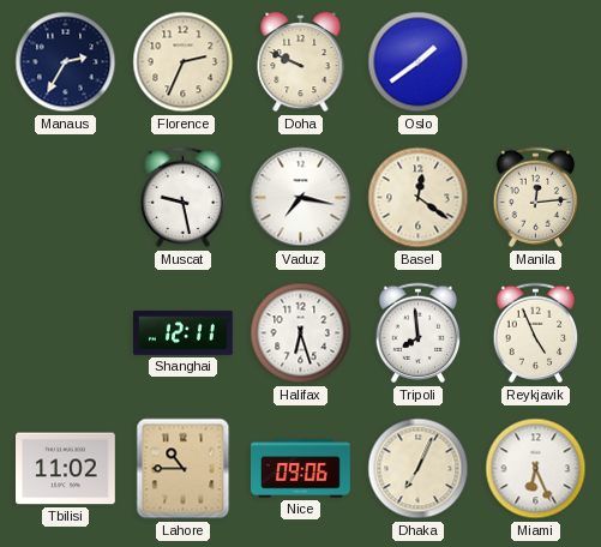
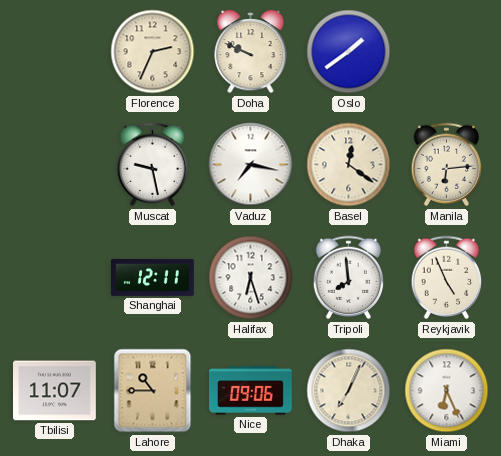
Manaus: 2:35 -> none (66, 62)
Manila: 12:14 -> 6:14 (447, 165)
Tbilisi: 11:02 -> 11:07 (55, 391)
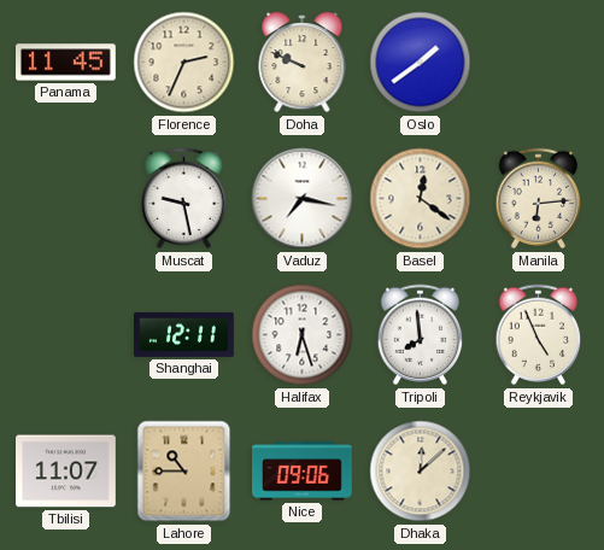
Panama: none -> 11:45 (66, 63)
Dhaka: 7:04 -> 12:08 (421, 472)
Miami: 6:26 -> none (447, 391)
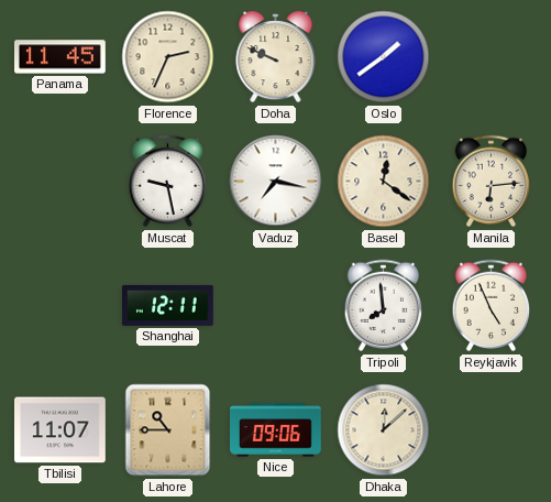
Halifax: 6:27 -> none (303, 335)
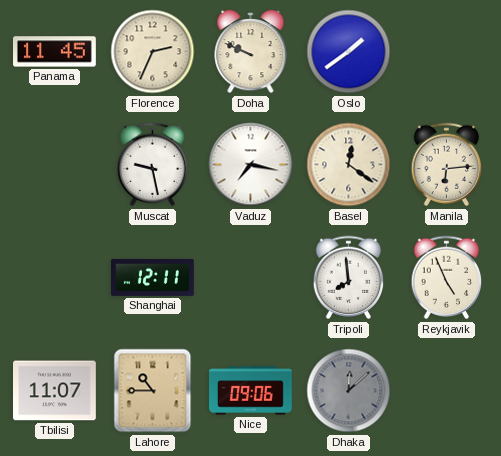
Dhaka dial: cream -> grey (349, 391)
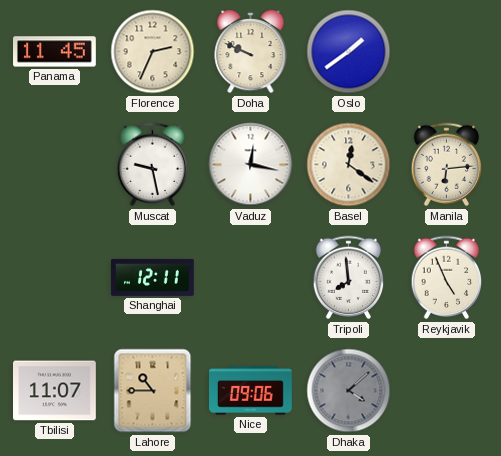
Vaduz: 7:17 -> 12:17 (251, 165)
Dhaka: 12:08 -> 4:08 (349, 391)
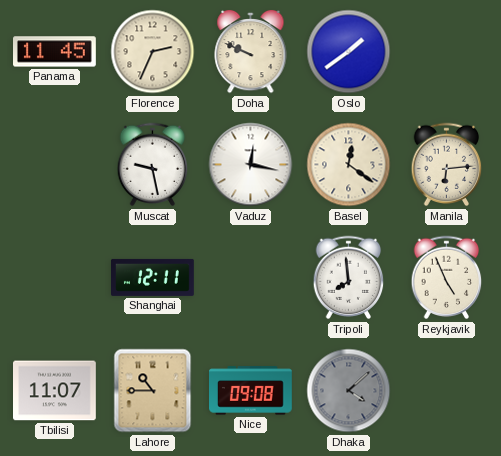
Nice: 09:06 -> 09:08 (251, 391)
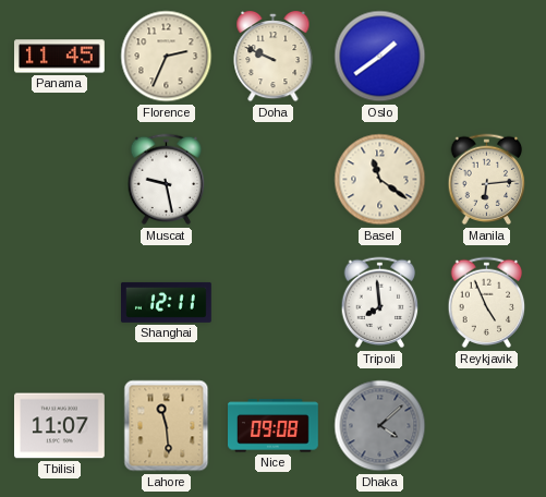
Vaduz: 12:17 -> none (251, 165)
Basel: 12:21 -> 11:21 (380, 180)
Lahore: 10:45 -> 11:29 (167, 426)
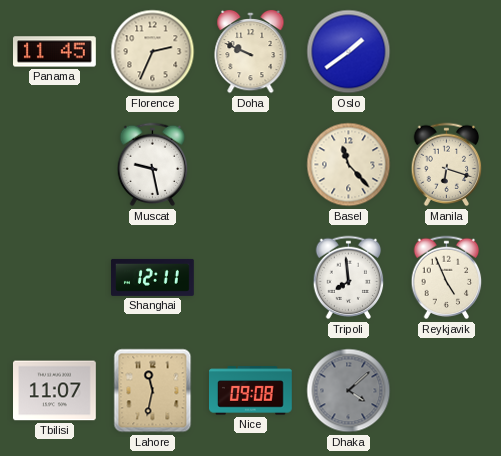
Basel: 11:21 -> 11:23 (349, 165)
Manila: 6:14 -> 6:18 (447, 165)
Lahore: 11:29 -> 11:32 (153, 391)
